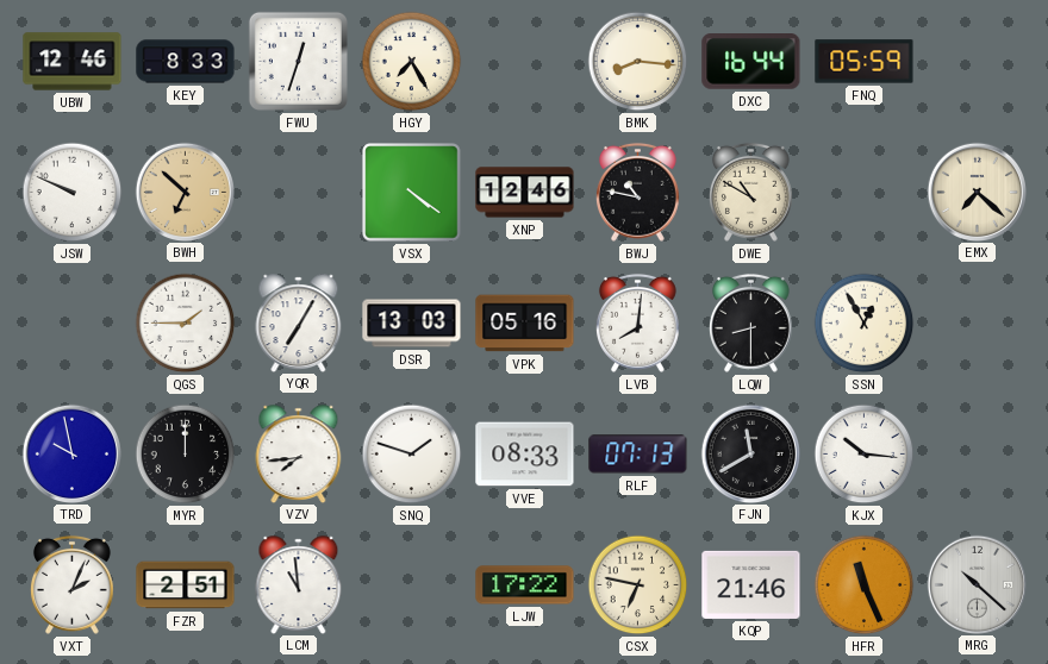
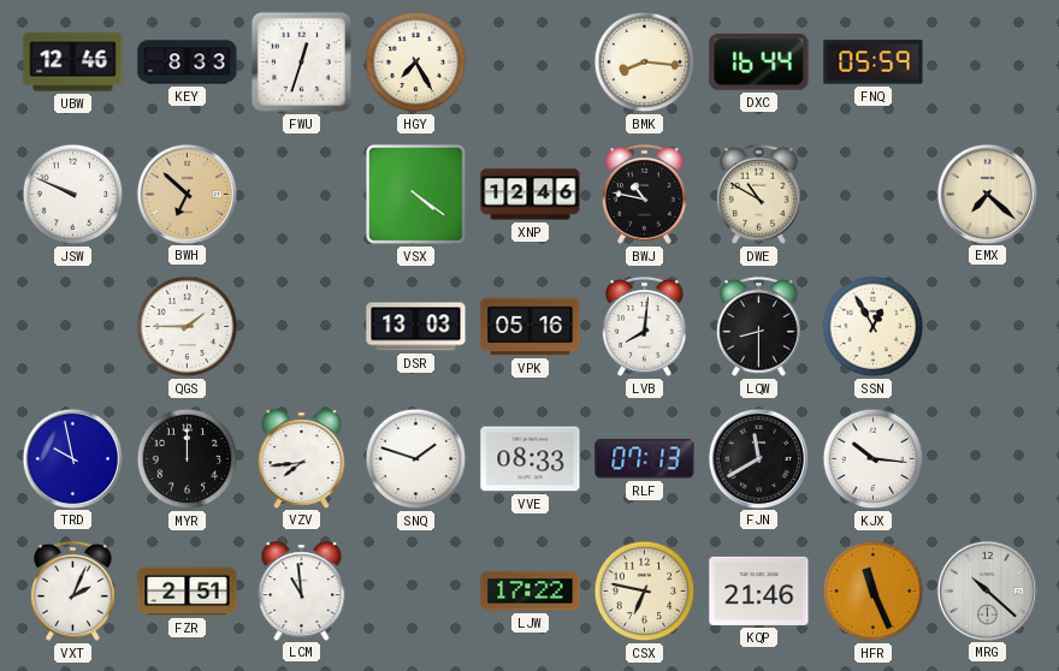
YQR: 7:05 -> none (299, 322)
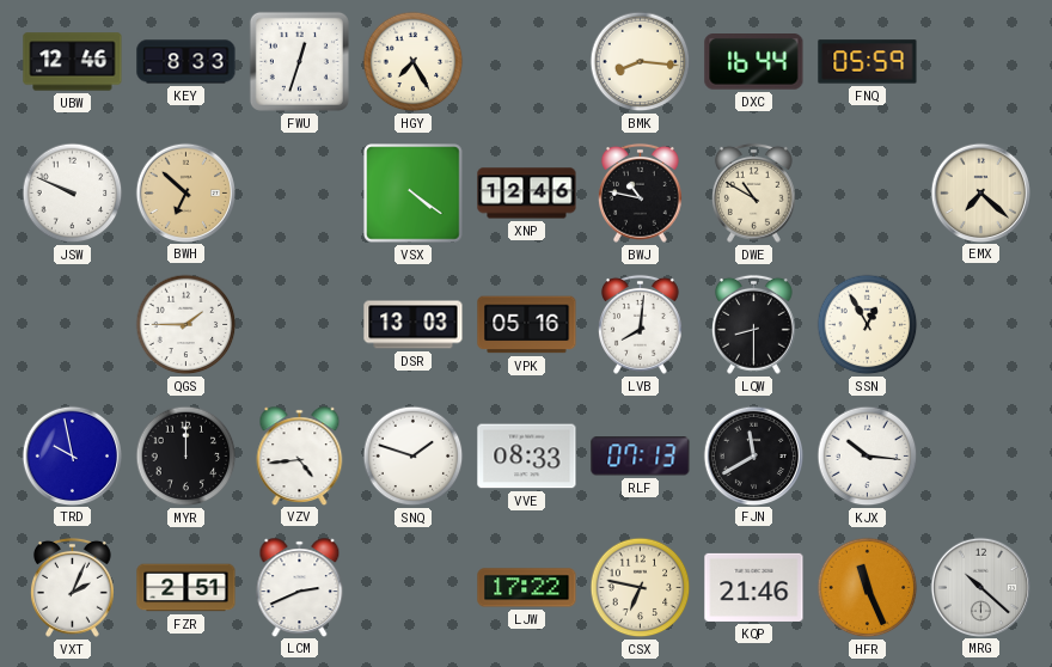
VZV: 7:44 -> 4:44 (300, 455)
LCM: 10:59 -> 2:41 (300, 587)
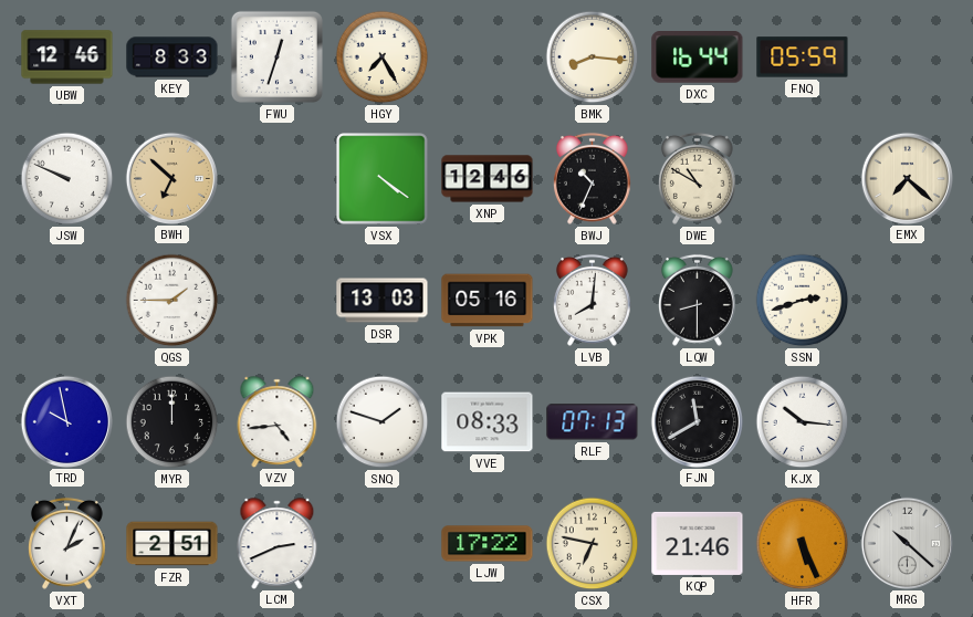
BWJ: 10:47 -> 10:34 (593, 178)
SSN: 12:55 -> 2:42 (803, 301)
HFR: 11:26 -> 5:26 (803, 544)
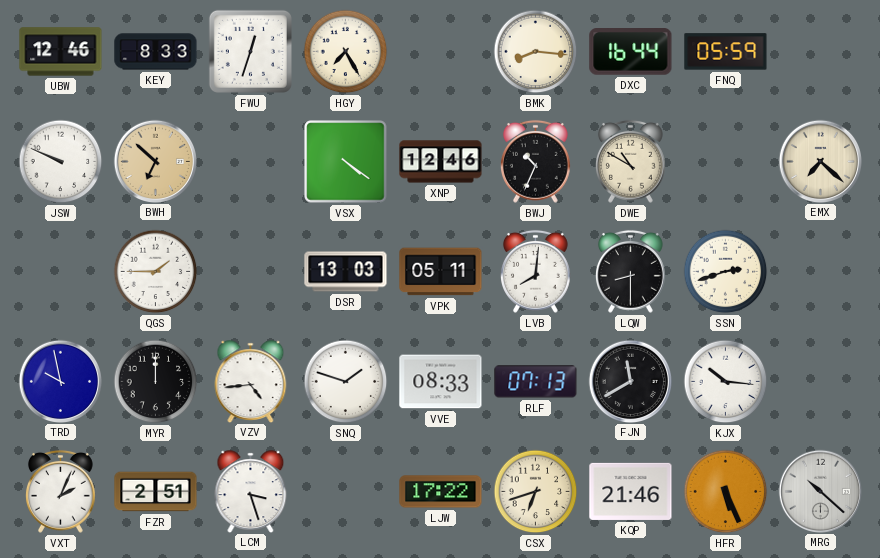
VPK: 05:16 -> 05:11 (441, 272)
LCM: 2:41 -> 3:27 (251, 491)
CSX: 6:47 -> 6:42 (536, 492)
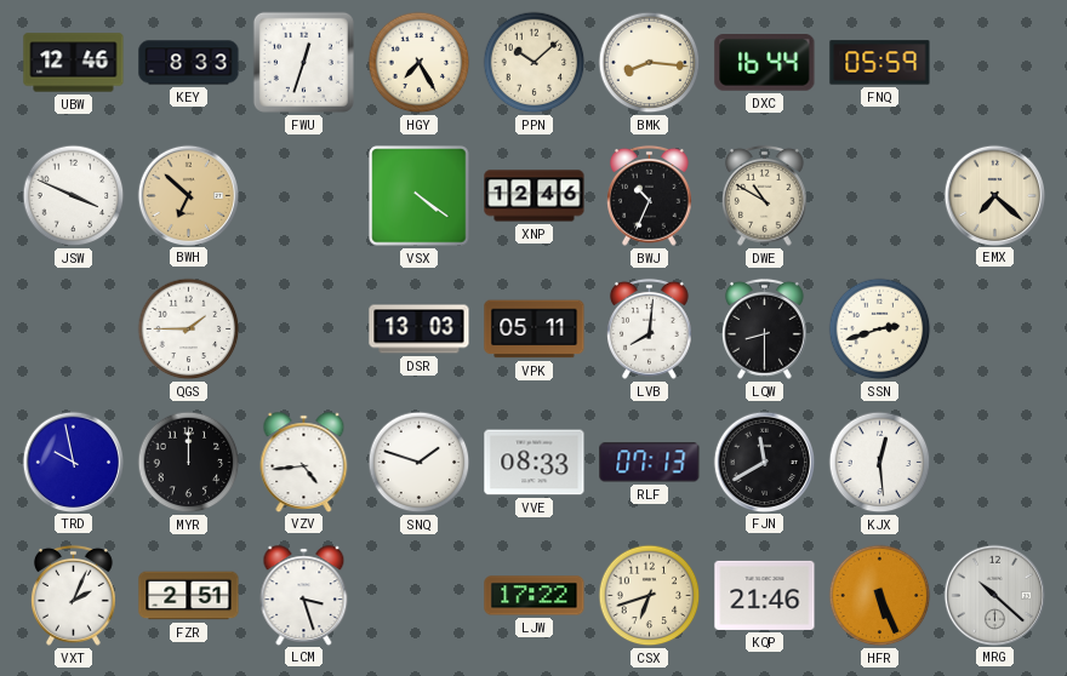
PPN: none -> 10:08 (535, 63)
JSW: 9:49 -> 3:49 (74, 196)
KJX: 10:16 -> 12:29 (880, 463)
